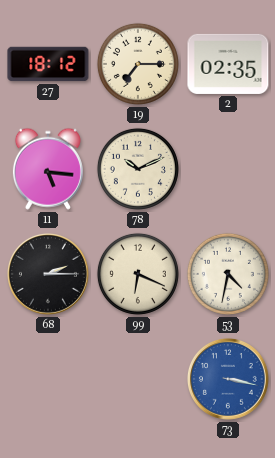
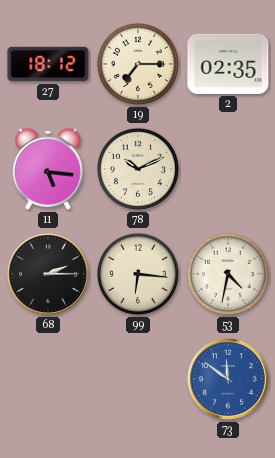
99: 6:19 -> 6:16 (138, 274)
73: 3:17 -> 11:51 (228, 379)
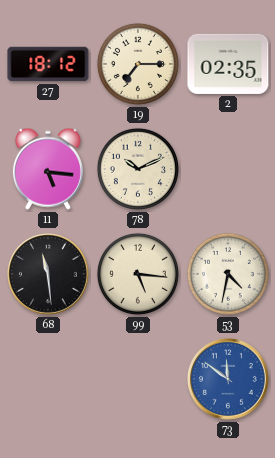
68: 2:15 -> 11:29 (48, 274)
99: 6:16 -> 5:16 (138, 274)
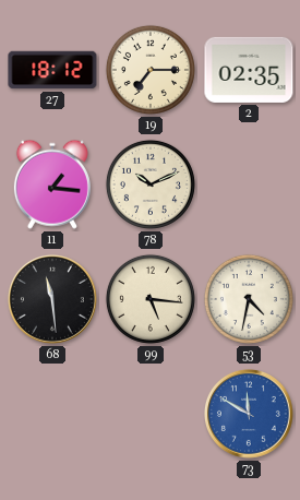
11: 5:16 -> 1:16 (52, 184)
73: 11:51 -> 11:50 (249, 414)
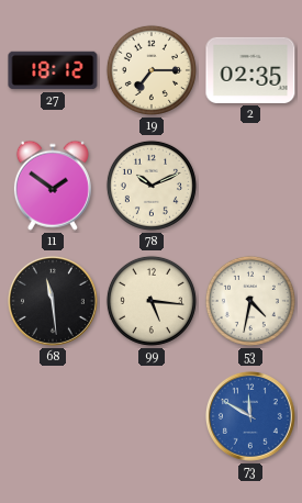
11: 1:16 -> 1:51 (53, 186)
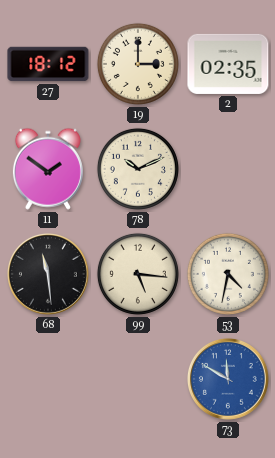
19: 7:15 -> 3:00 (138, 64)
